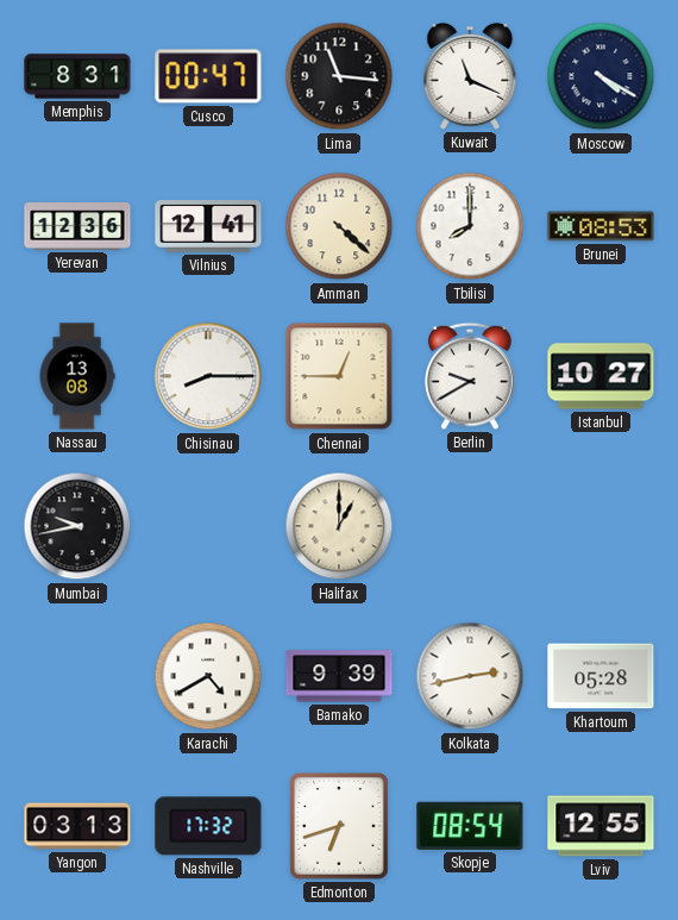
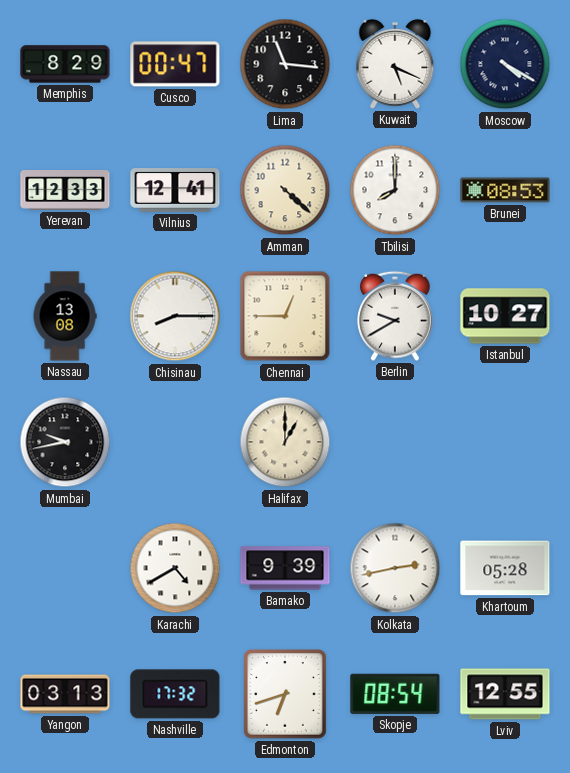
Memphis: 8:31 -> 8:29 (65, 64)
Kuwait: 11:19 -> 5:19 (395, 64)
Yerevan: 12:36 -> 12:33 (65, 191)
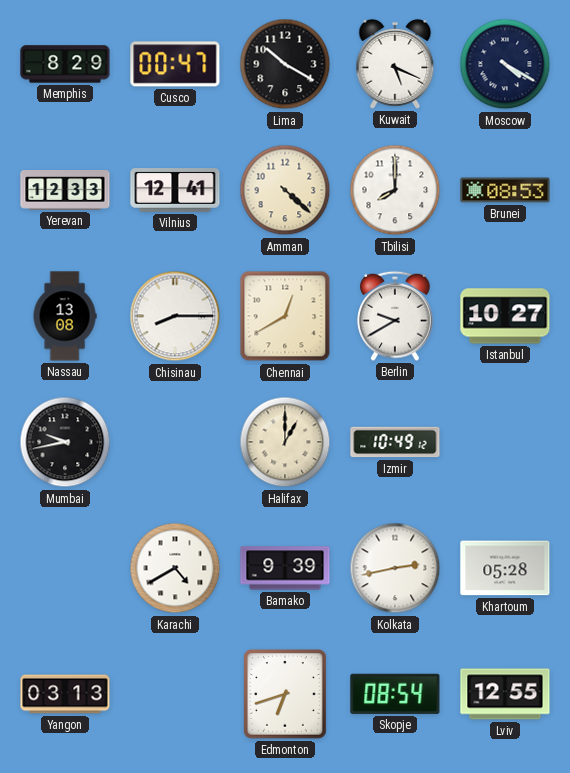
Lima: 11:16 -> 10:20 (285, 64)
Chennai: 12:45 -> 12:40 (285, 316)
Izmir: none -> 10:49 (395, 442)
Nashville: 17:32 -> none (175, 694)
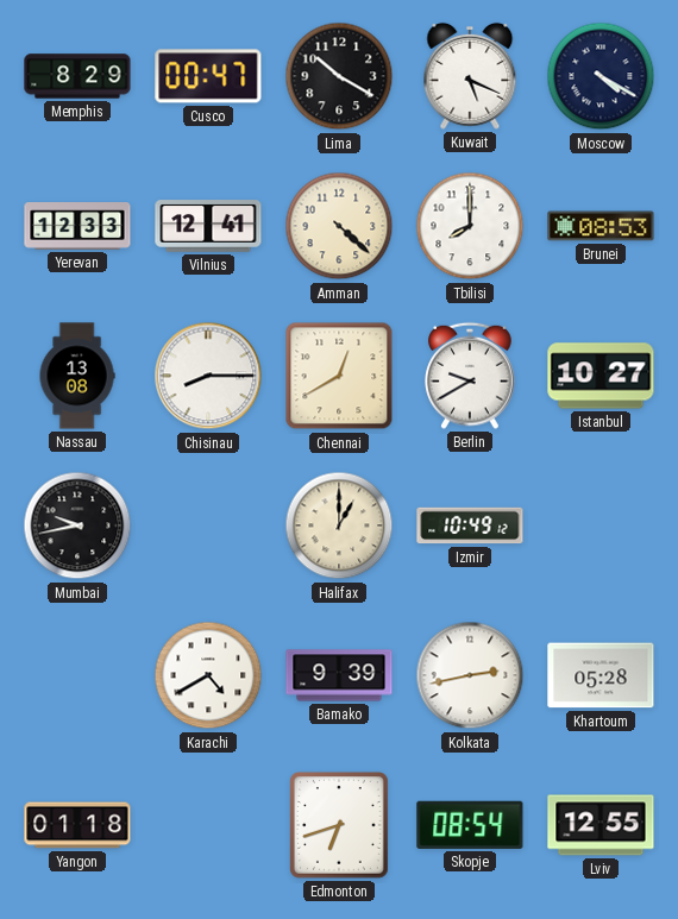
Yangon: 03:13 -> 01:18 (77, 825)
